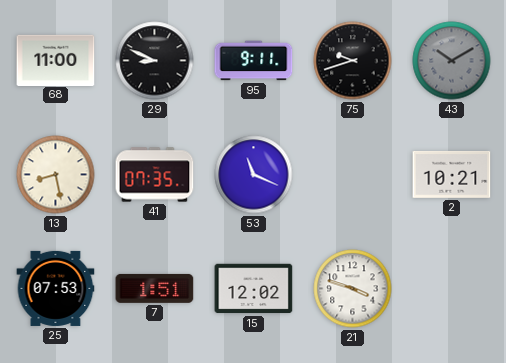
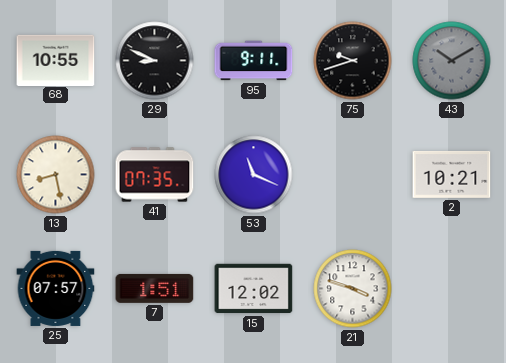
68: 11:00 -> 10:55 (56, 60)
25: 07:53 -> 07:57 (56, 288)
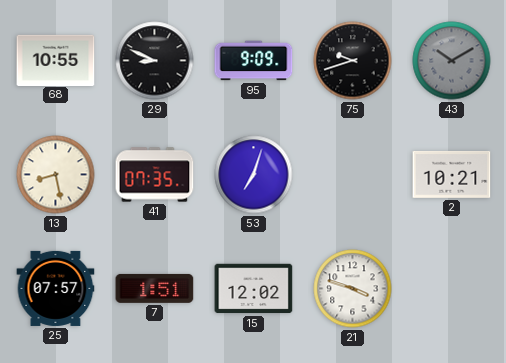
95: 9:11 -> 9:09 (254, 61)
53: 11:19 -> 7:03 (254, 175)
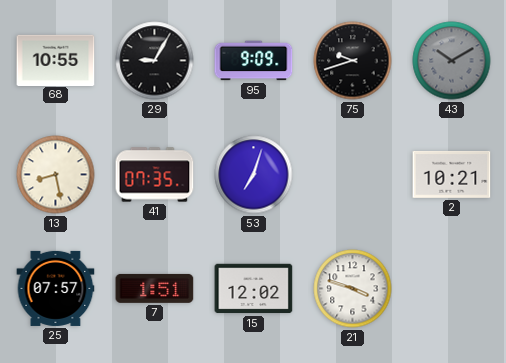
29: 8:49 -> 9:05 (155, 61)
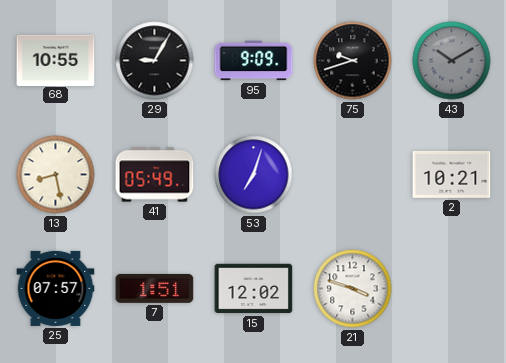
41: 07:35 -> 05:49 (155, 175)
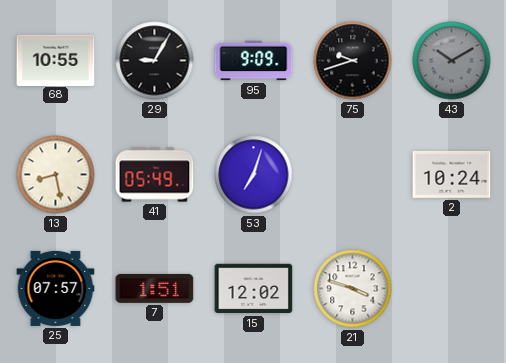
2: 10:21 -> 10:24 (452, 174)
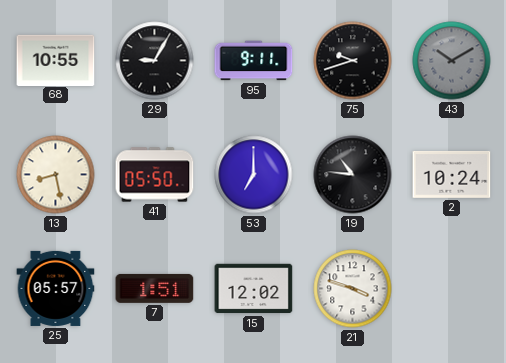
95: 9:09 -> 9:11 (254, 61)
41: 05:49 -> 05:50 (155, 175)
53: 7:03 -> 7:00 (254, 175)
19: none -> 10:46 (353, 175)
25: 07:57 -> 05:57 (56, 288)
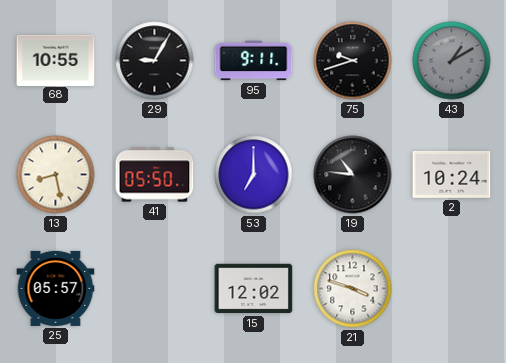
43: 10:10 -> 1:10 (452, 61)
7: 1:51 -> none (155, 288)
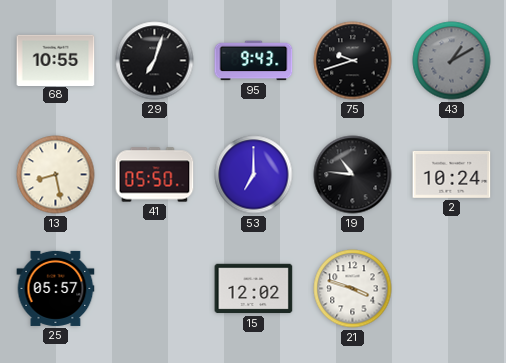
29: 9:05 -> 7:03 (155, 61)
95: 9:11 -> 9:43 (254, 61)
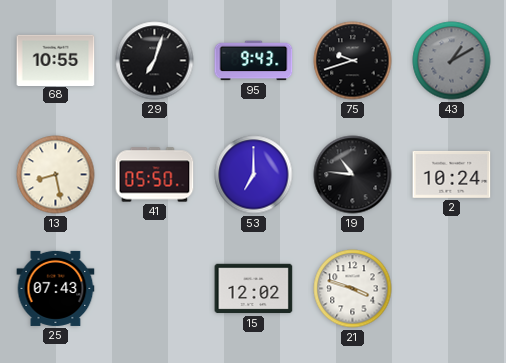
25: 05:57 -> 07:43 (56, 288)
